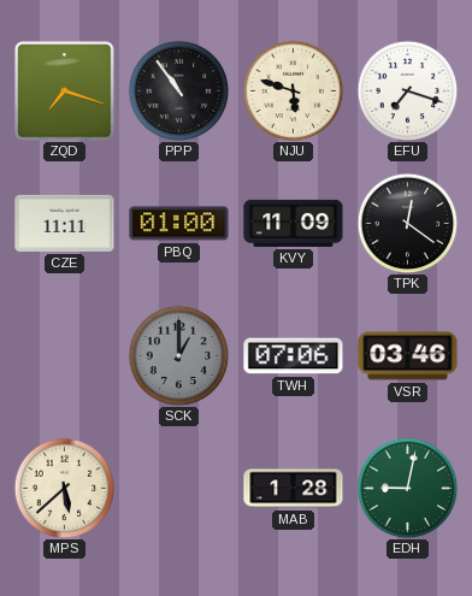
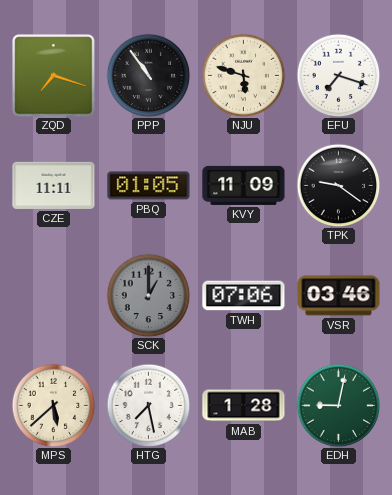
PBQ: 01:00 -> 01:05 (149, 186)
TPK: 12:21 -> 9:21 (338, 185)
HTG: none -> 7:28 (148, 405)
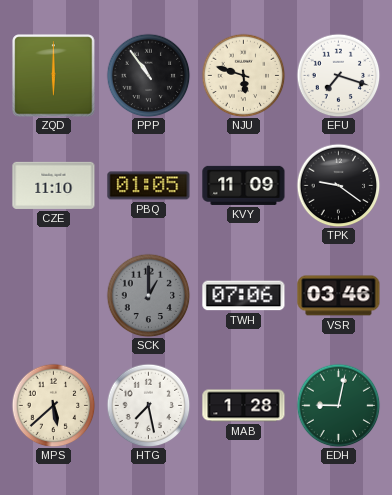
ZQD: 7:18 -> 6:00 (54, 76)
CZE: 11:11 -> 11:10 (54, 185)
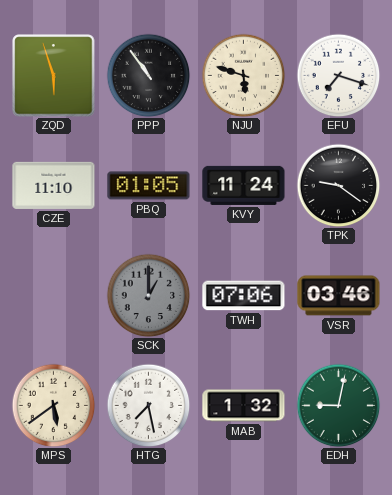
ZQD: 6:00 -> 5:57 (54, 76)
KVY: 11:09 -> 11:24 (244, 185)
MPS: 5:38 -> 5:39 (53, 405)
MAB: 1:28 -> 1:32 (244, 406)
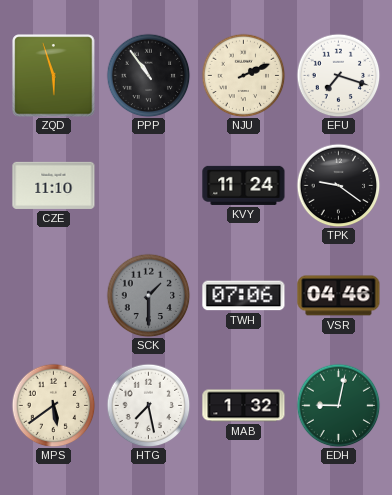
NJU: 5:48 -> 2:11 (243, 75)
PBQ: 01:05 -> none (149, 186)
SCK: 1:00 -> 1:30 (148, 295)
VSR: 03:46 -> 04:46 (339, 296)
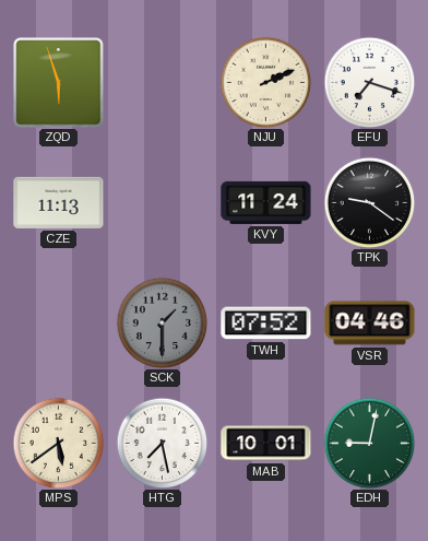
PPP: 10:54 -> none (148, 75)
CZE: 11:10 -> 11:13 (59, 202)
TWH: 07:06 -> 07:52 (266, 324)
MAB: 1:32 -> 10:01 (266, 444)
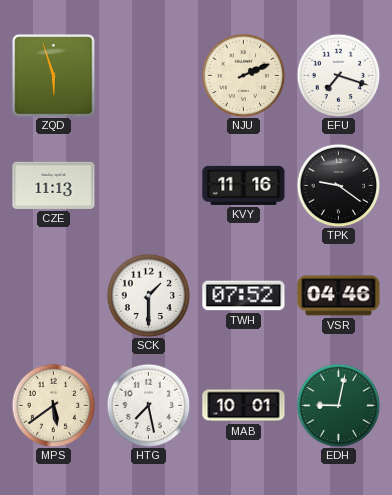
KVY: 11:24 -> 11:16 (244, 185)
SCK dial: grey -> white (148, 295)
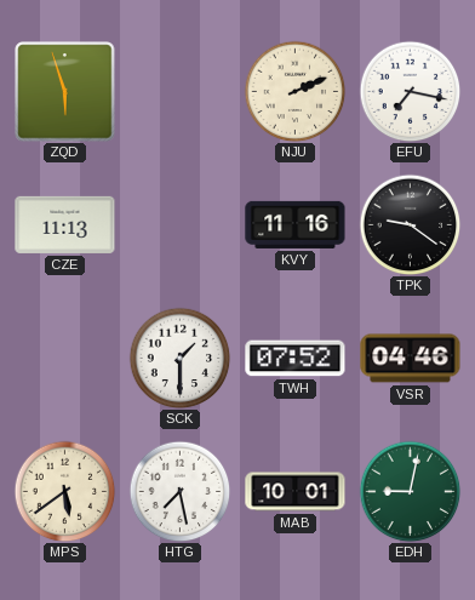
EFU: 7:18 -> 7:17 (410, 91)
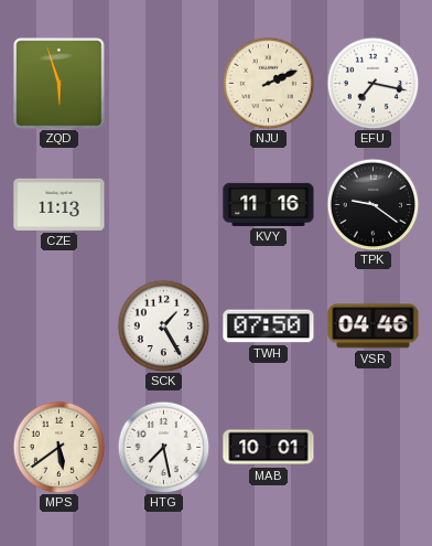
SCK: 1:30 -> 1:25 (163, 325)
TWH: 07:52 -> 07:50 (269, 326)
EDH: 9:02 -> none (410, 491)
